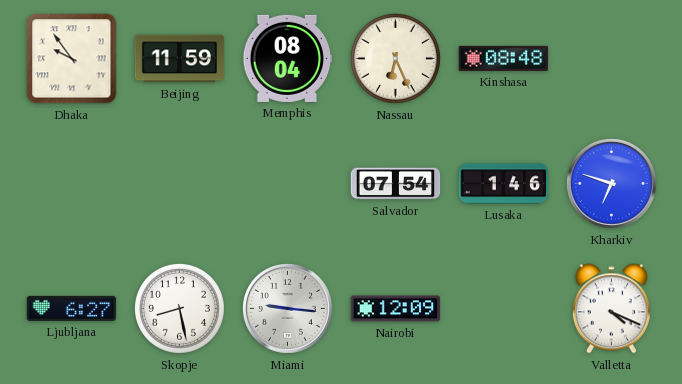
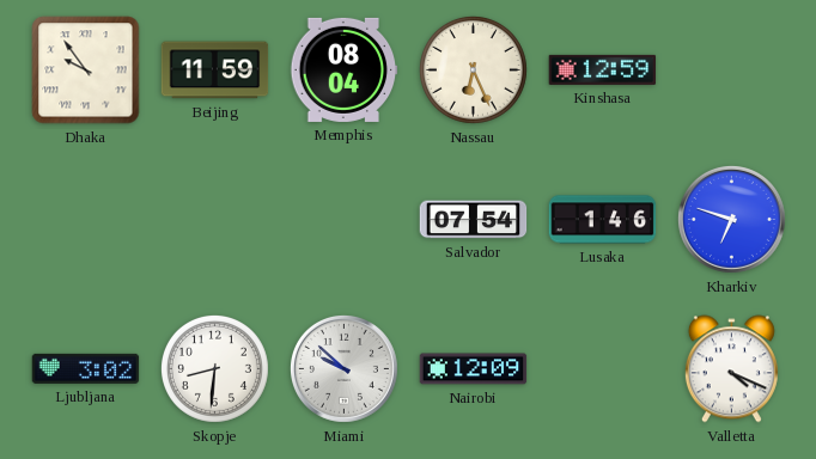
Kinshasa: 08:48 -> 12:59 (603, 69)
Ljubljana: 6:27 -> 3:02 (86, 368)
Skopje: 8:28 -> 8:31 (214, 368)
Miami: 9:16 -> 9:52 (343, 368)
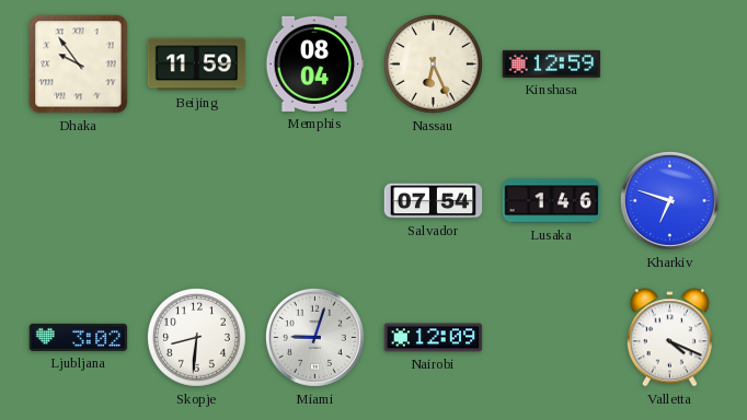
Miami: 9:52 -> 9:03 (314, 337)
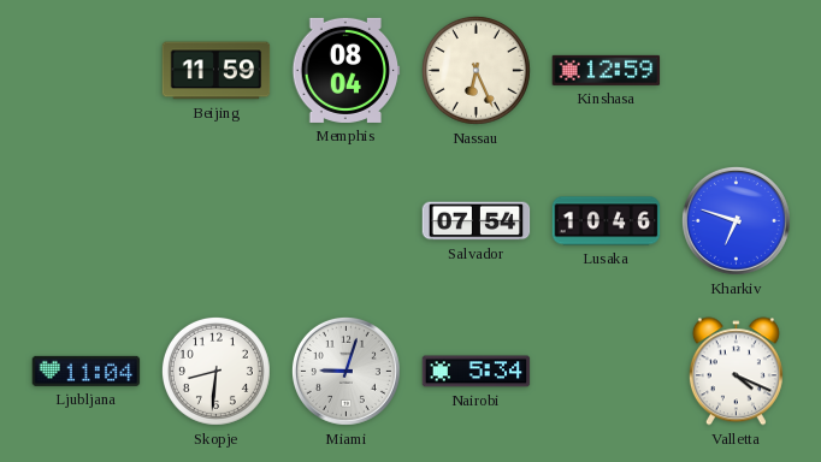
Dhaka: 9:54 -> none (79, 65)
Lusaka: 1:46 -> 10:46 (607, 221)
Ljubljana: 3:02 -> 11:04 (87, 371)
Nairobi: 12:09 -> 5:34 (477, 372)
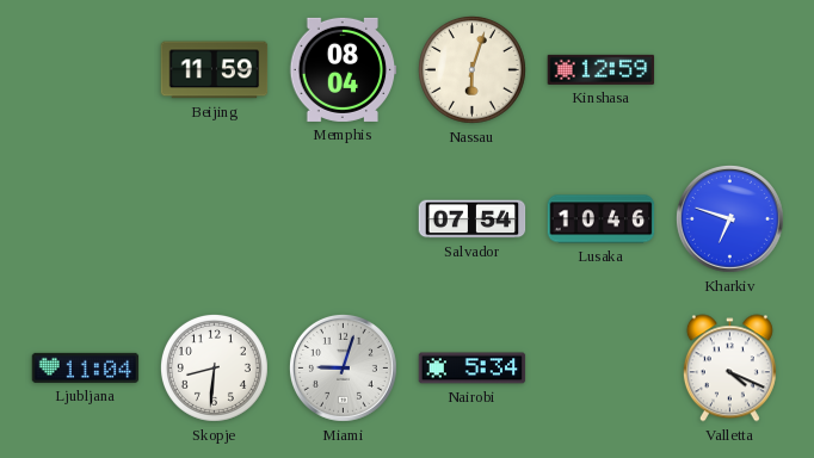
Nassau: 6:26 -> 6:03 (471, 69)
